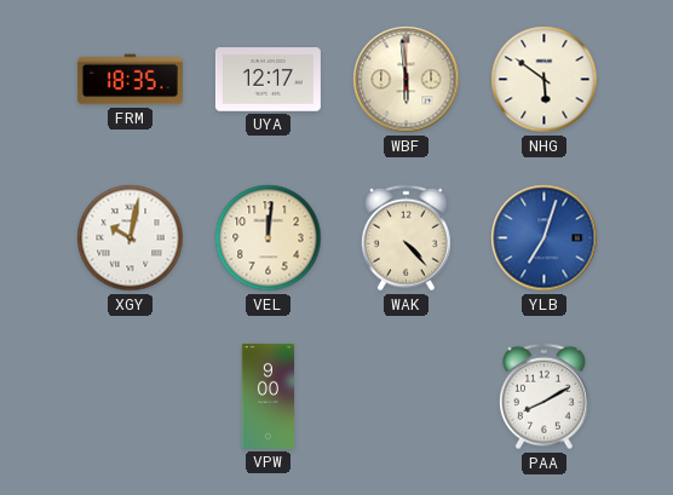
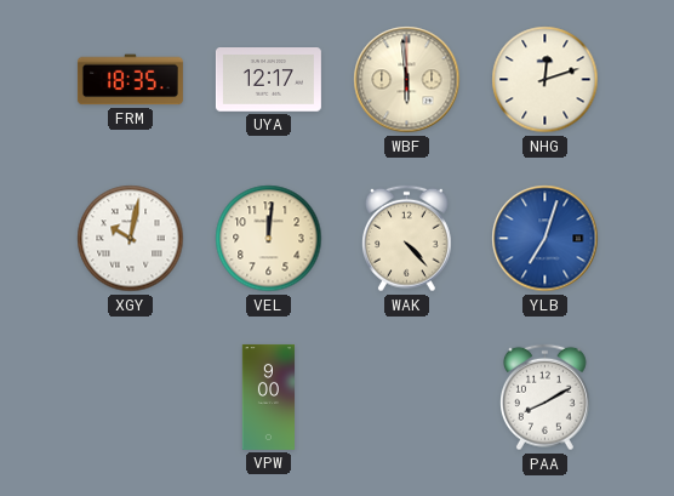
NHG: 5:51 -> 12:12 (546, 80)
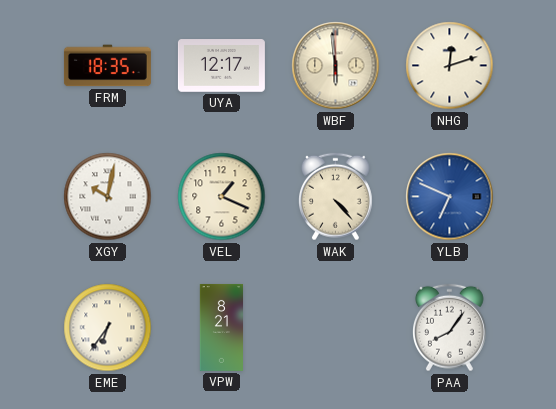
VEL: 12:01 -> 1:19 (222, 197)
YLB: 7:03 -> 6:49 (450, 197)
EME: none -> 6:36 (108, 328)
VPW: 9:00 -> 8:21 (222, 327)
PAA: 8:10 -> 8:06 (450, 328)
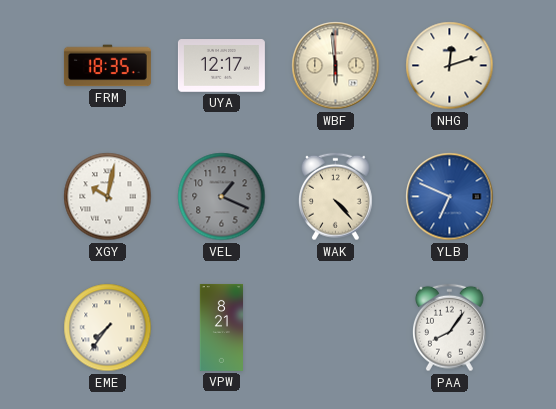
VEL dial: cream -> grey (222, 197)
EME: 6:36 -> 7:36 (108, 328)
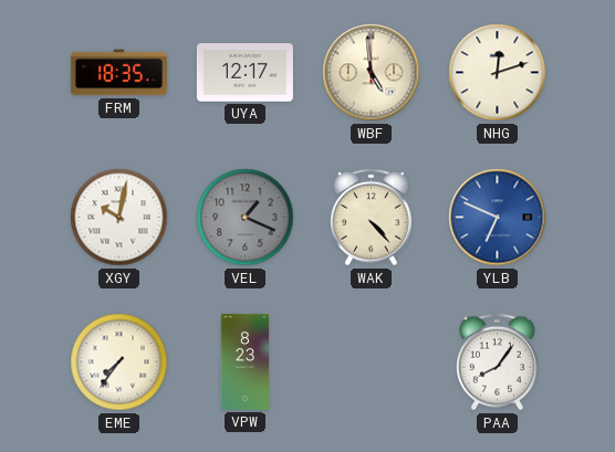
WBF: 5:59 -> 4:59 (372, 73)
VPW: 8:21 -> 8:23 (246, 361)
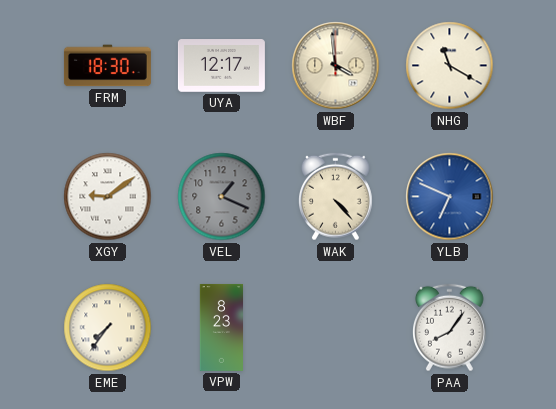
FRM: 18:35 -> 18:30 (107, 66)
WBF: 4:59 -> 3:59 (336, 66)
NHG: 12:12 -> 11:20 (450, 66)
XGY: 10:02 -> 9:09 (108, 197)
